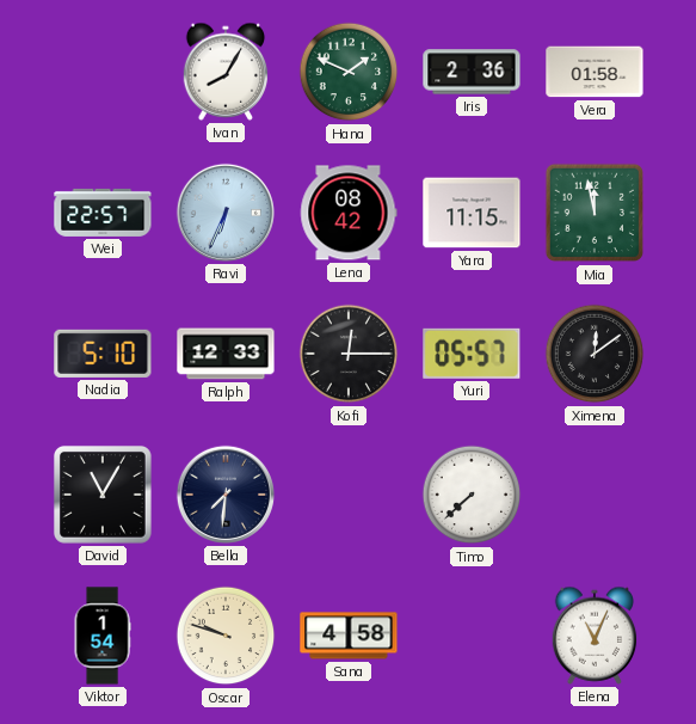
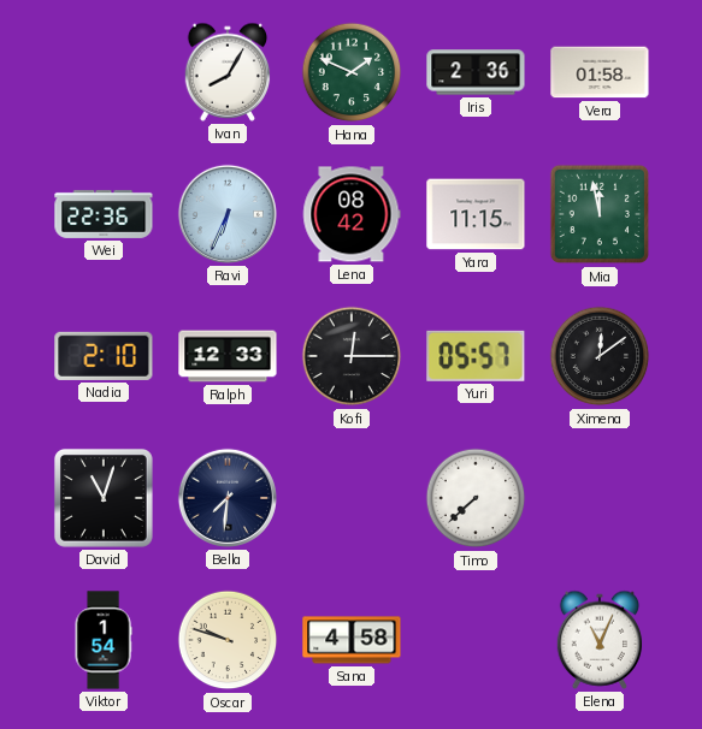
Wei: 22:57 -> 22:36 (104, 214)
Nadia: 5:10 -> 2:10 (104, 356)
David: 11:05 -> 11:03 (104, 498)
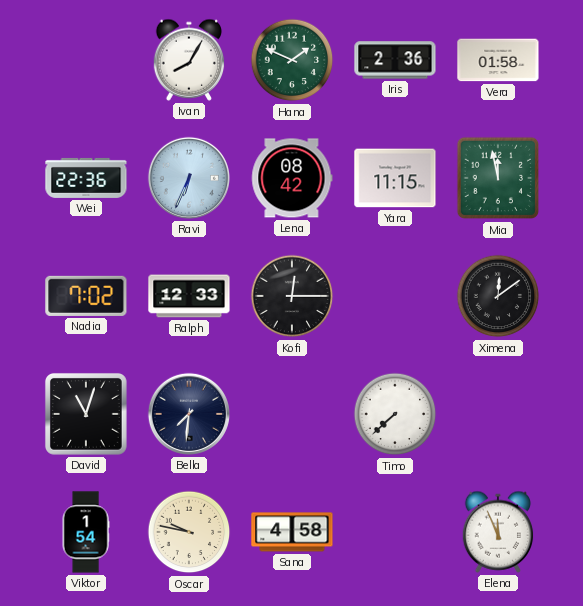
Nadia: 2:10 -> 7:02 (86, 296)
Yuri: 05:57 -> none (476, 356)
Oscar: 9:48 -> 9:47 (189, 532)
Elena: 11:04 -> 11:56 (498, 532)
